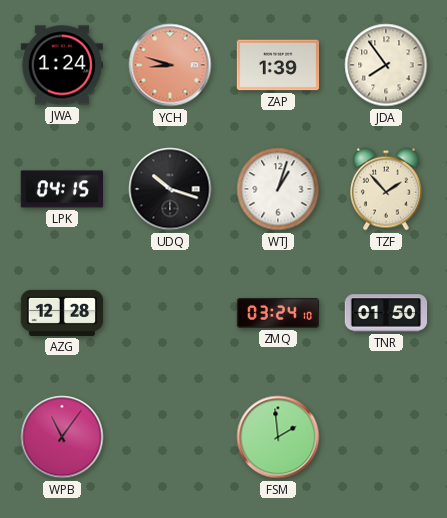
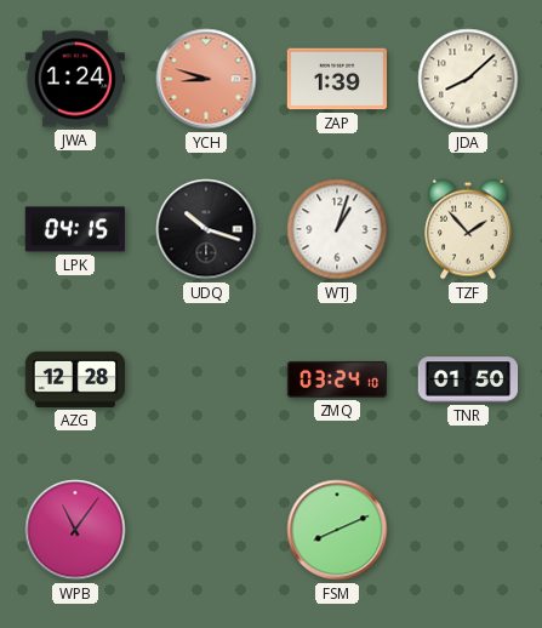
JDA: 7:54 -> 8:08 (468, 79)
FSM: 1:59 -> 8:11 (337, 530)
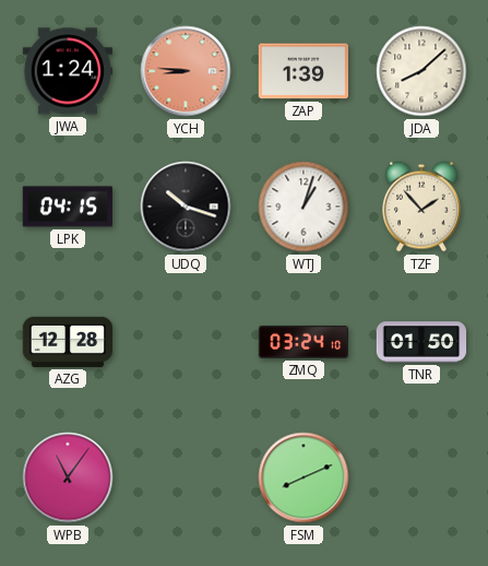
YCH: 8:48 -> 8:46 (186, 71)
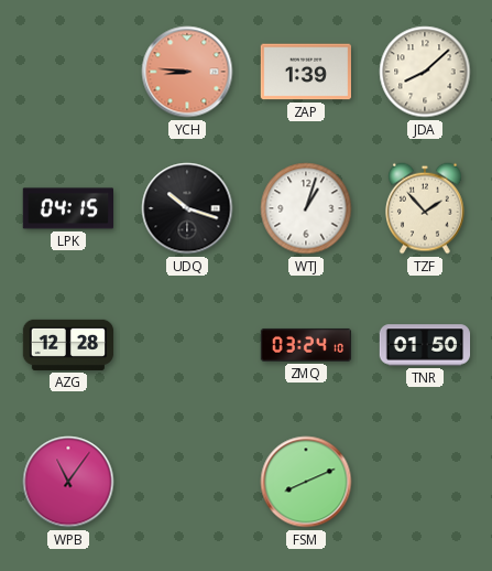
JWA: 1:24 -> none (67, 71)
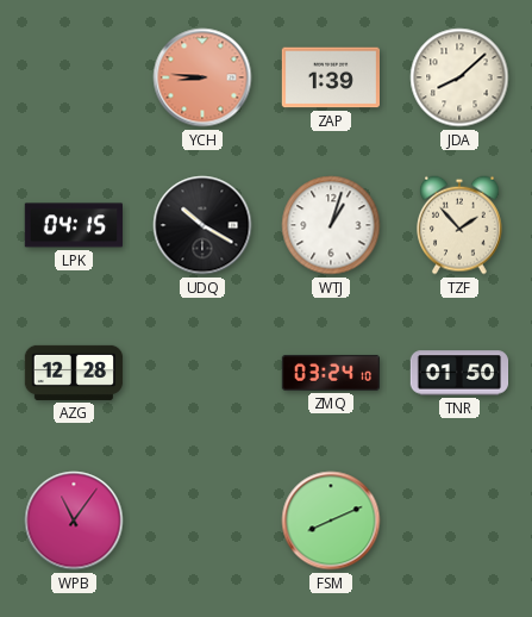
UDQ: 10:18 -> 10:20 (202, 225)
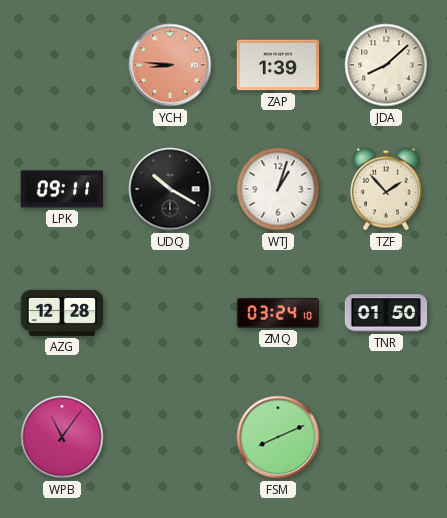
LPK: 04:15 -> 09:11 (61, 189)
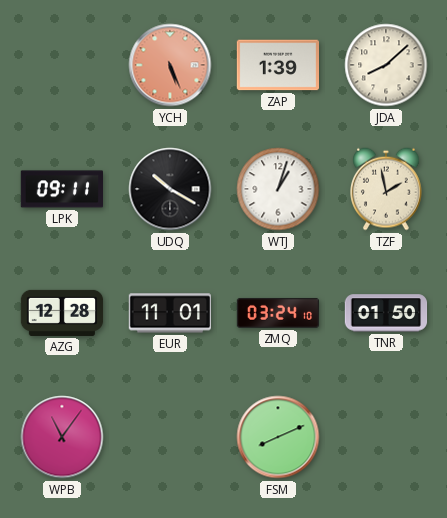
YCH: 8:46 -> 5:26 (170, 65)
TZF: 1:53 -> 1:58 (387, 189)
EUR: none -> 11:01 (169, 313)
